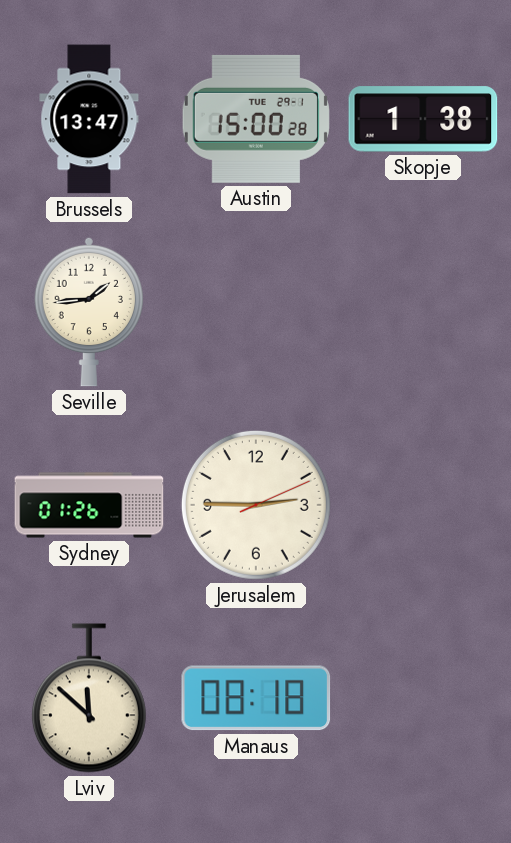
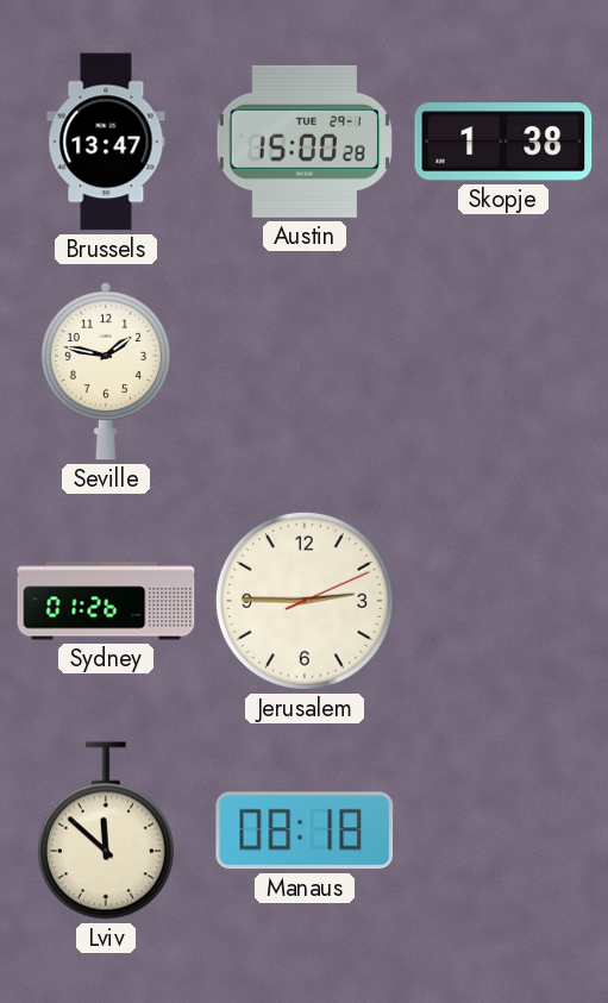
Seville: 1:44 -> 1:47 (105, 371)
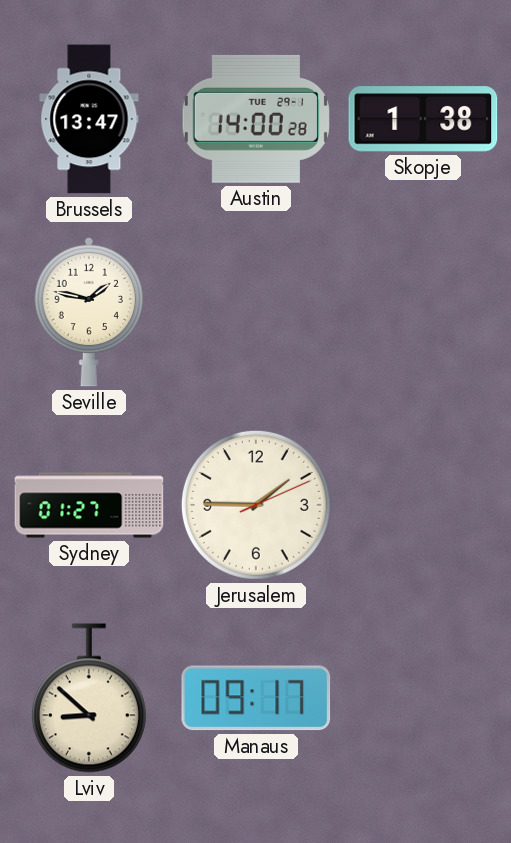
Austin: 15:00 -> 14:00 (256, 119)
Sydney: 01:26 -> 01:27 (89, 505)
Jerusalem: 2:45 -> 1:45 (256, 505)
Lviv: 11:52 -> 8:52 (89, 698)
Manaus: 08:18 -> 09:17 (256, 698)
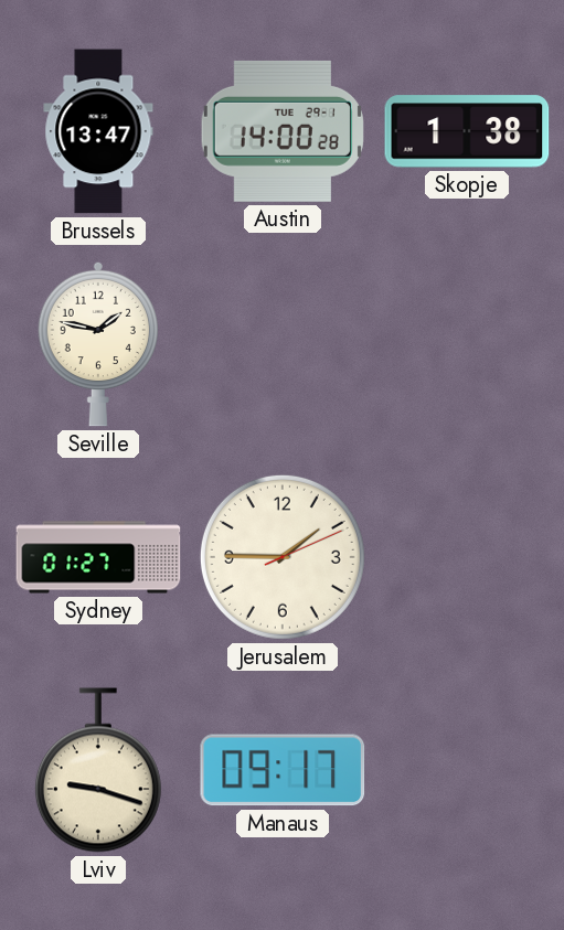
Lviv: 8:52 -> 9:18 (98, 770)
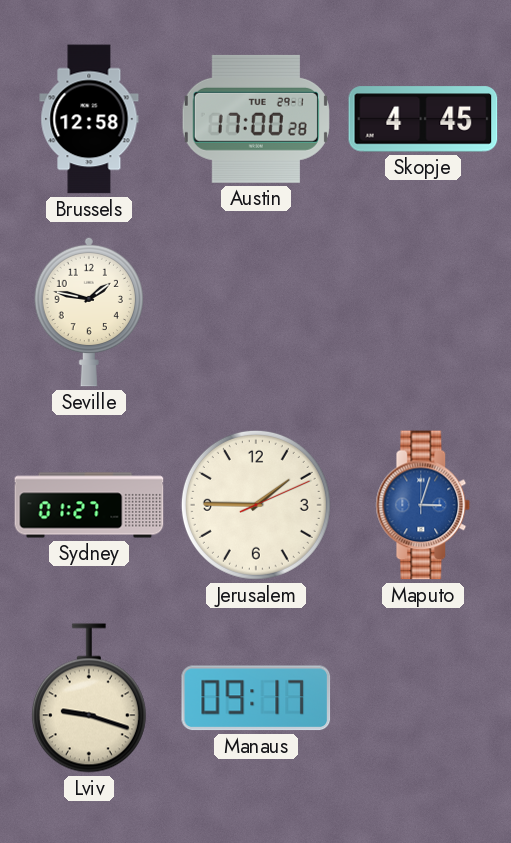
Brussels: 13:47 -> 12:58 (89, 119)
Austin: 14:00 -> 17:00 (256, 119)
Skopje: 1:38 -> 4:45 (423, 119)
Maputo: none -> 3:03 (423, 505)
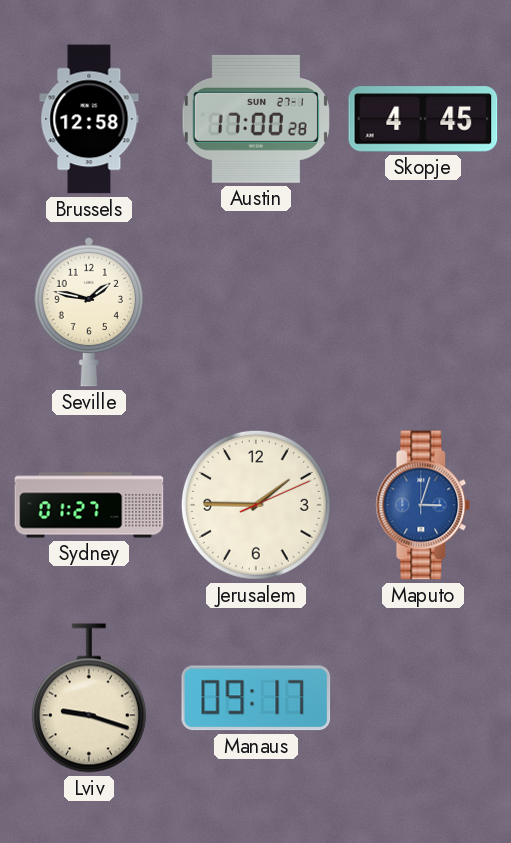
Austin date: TUE 29-1 -> SUN 27-1 (256, 119)
